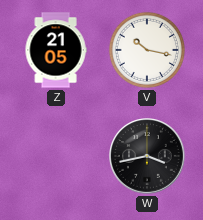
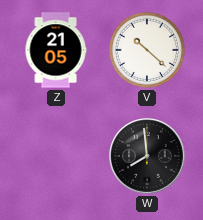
V: 10:17 -> 10:22 (147, 50)
W: 3:43 -> 7:59 (148, 157)
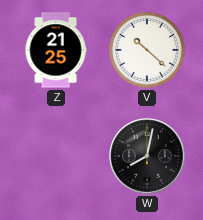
Z: 21:05 -> 21:25 (56, 50)
W: 7:59 -> 8:02 (148, 157)
